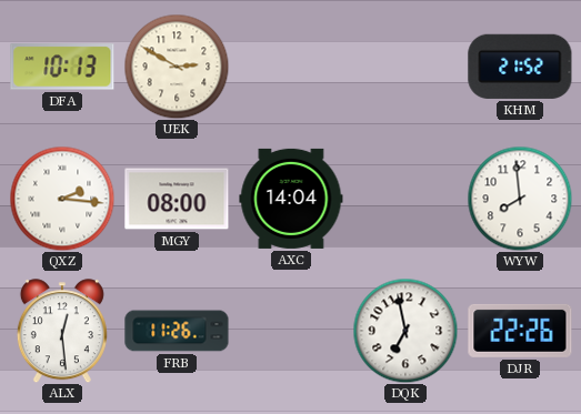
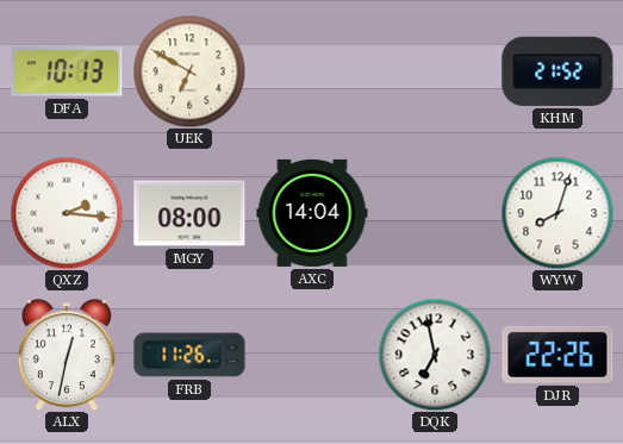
UEK: 2:50 -> 6:50 (189, 71)
WYW: 7:59 -> 8:03 (557, 213)
ALX: 12:29 -> 12:32 (67, 355)
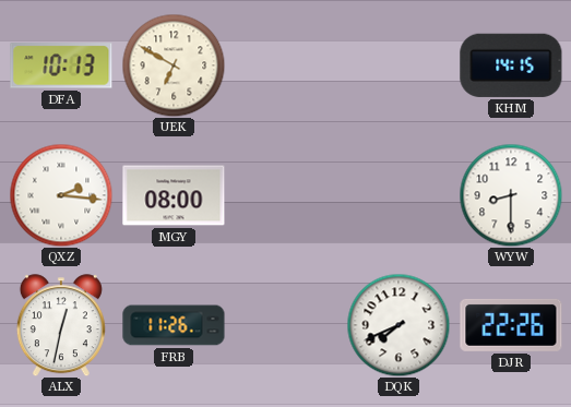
KHM: 21:52 -> 14:15 (511, 65)
AXC: 14:04 -> none (312, 213)
WYW: 8:03 -> 8:30 (511, 195)
DQK: 6:58 -> 7:41 (398, 325)
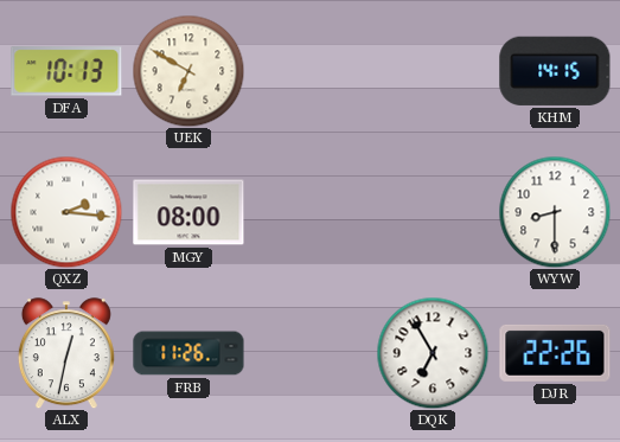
DQK: 7:41 -> 6:55 (433, 353)
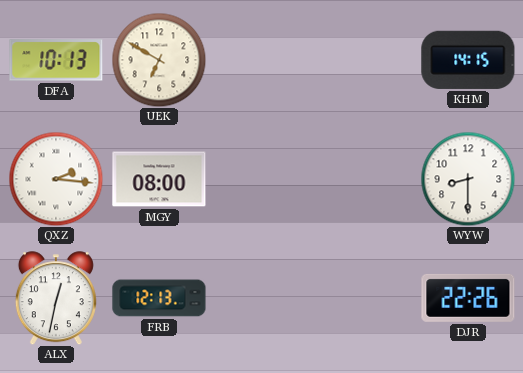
FRB: 11:26 -> 12:13 (159, 298)
DQK: 6:55 -> none (433, 353)
